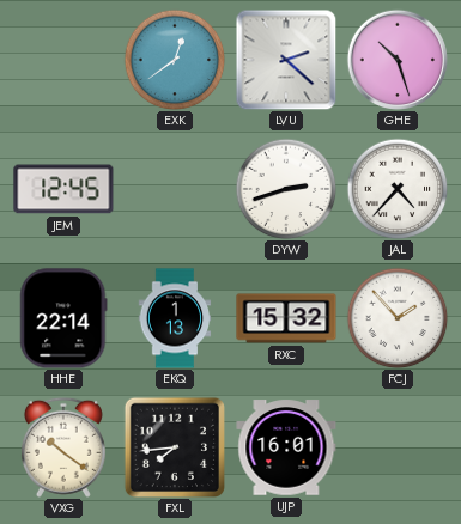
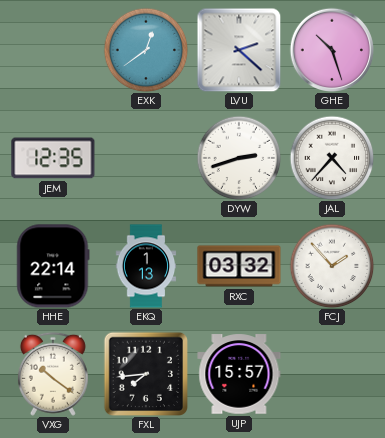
JEM: 12:45 -> 12:35 (53, 158)
RXC: 15:32 -> 03:32 (239, 266)
UJP: 16:01 -> 15:57 (239, 374)
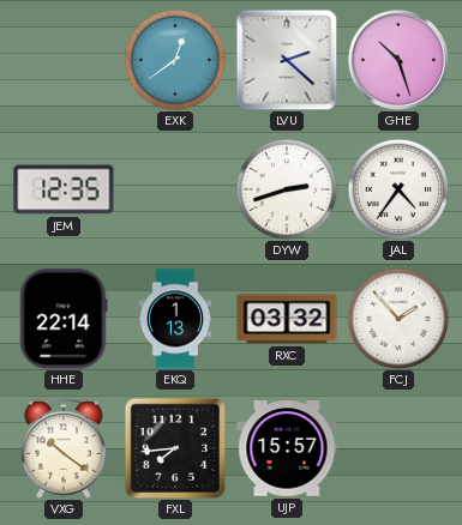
JAL: 4:37 -> 4:36 (398, 189)
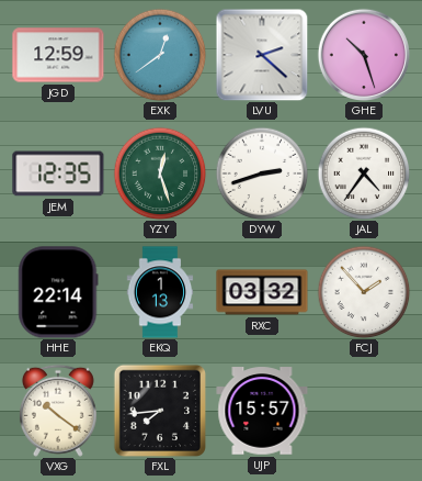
JGD: none -> 12:59 (58, 55)
YZY: none -> 12:27 (160, 174)
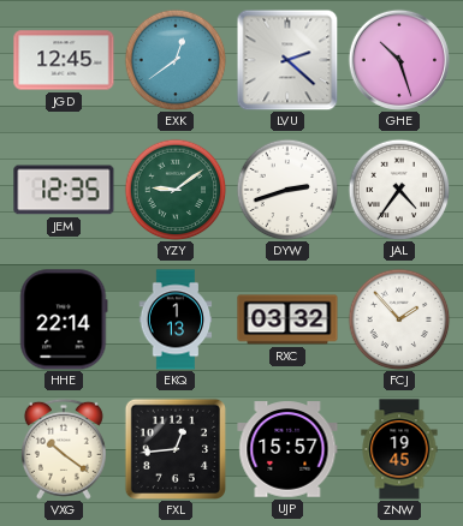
JGD: 12:59 -> 12:45 (64, 60)
YZY: 12:27 -> 9:09 (176, 190)
FXL: 7:44 -> 12:44 (174, 448)
ZNW: none -> 19:45 (399, 449)
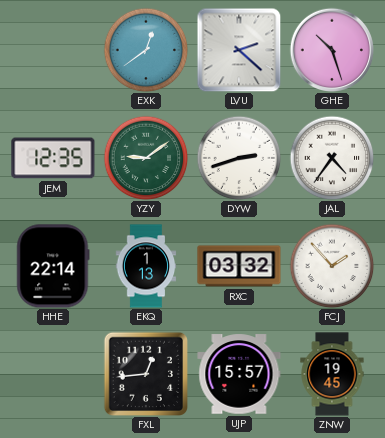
JGD: 12:45 -> none (64, 60)
VXG: 10:21 -> none (64, 449)
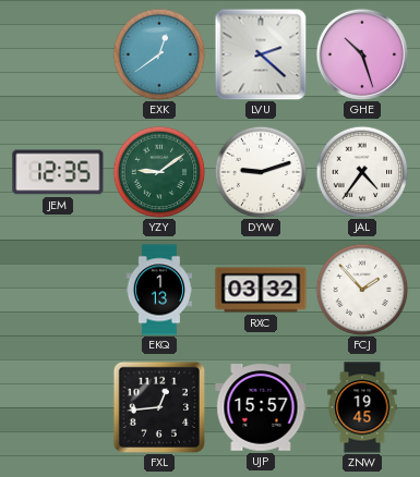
DYW: 2:42 -> 9:12 (261, 172)
HHE: 22:14 -> none (53, 266)
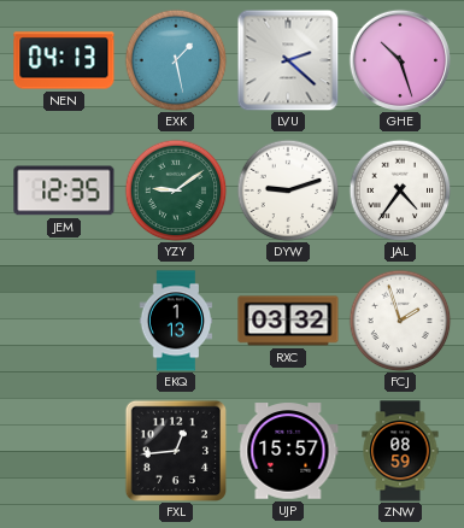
NEN: none -> 04:13 (64, 60)
EXK: 12:39 -> 1:28 (176, 60)
FCJ: 1:53 -> 1:57 (400, 321)
ZNW: 19:45 -> 08:59 (400, 451)
